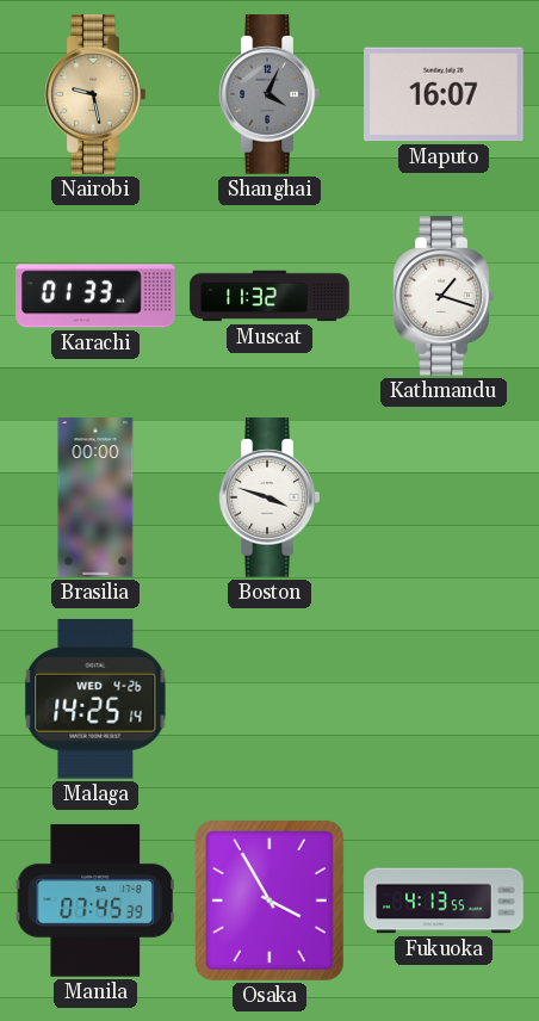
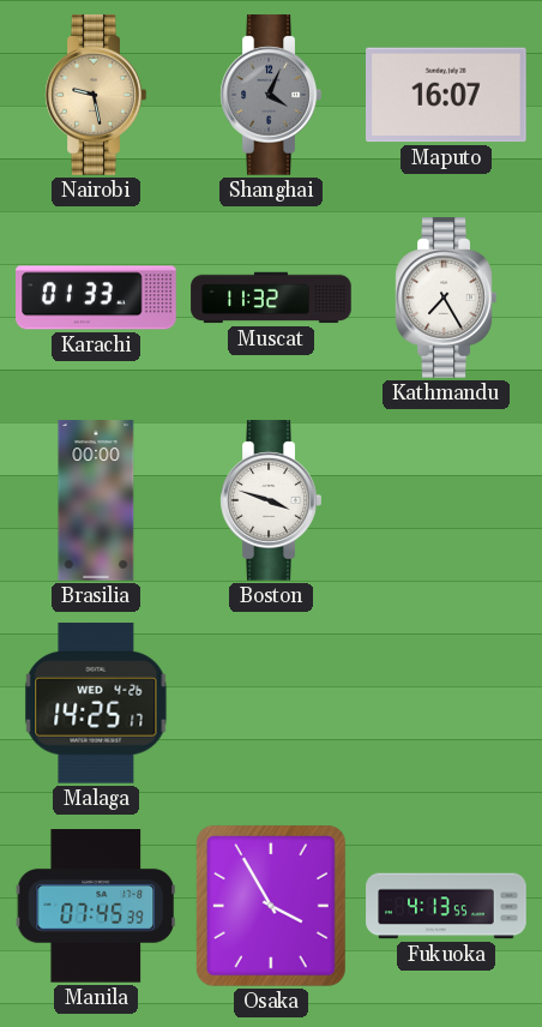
Kathmandu: 1:18 -> 7:25 (446, 298)
Malaga: 14:25:14 -> 14:25:17 (96, 703)
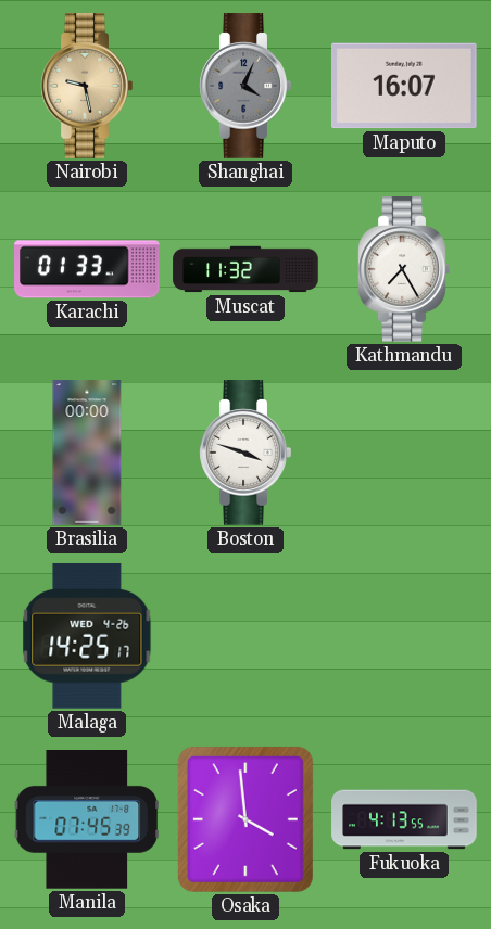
Osaka: 3:55 -> 3:59 (246, 819)
